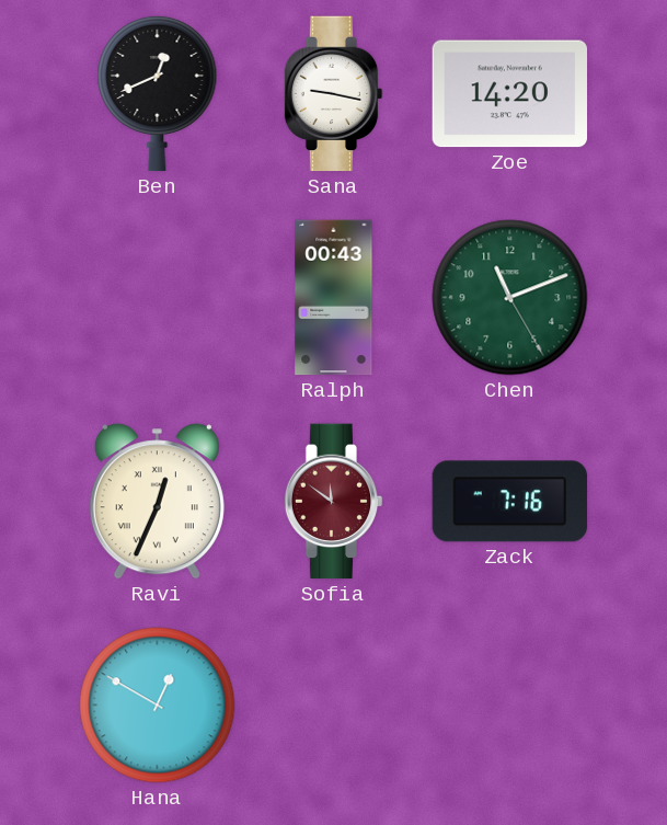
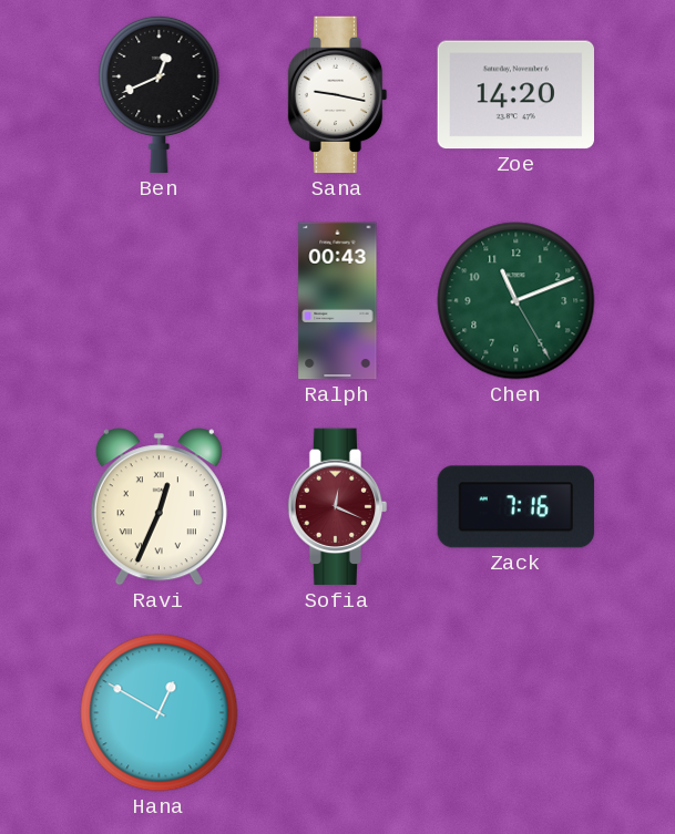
Sofia: 11:51 -> 12:19 (338, 507)
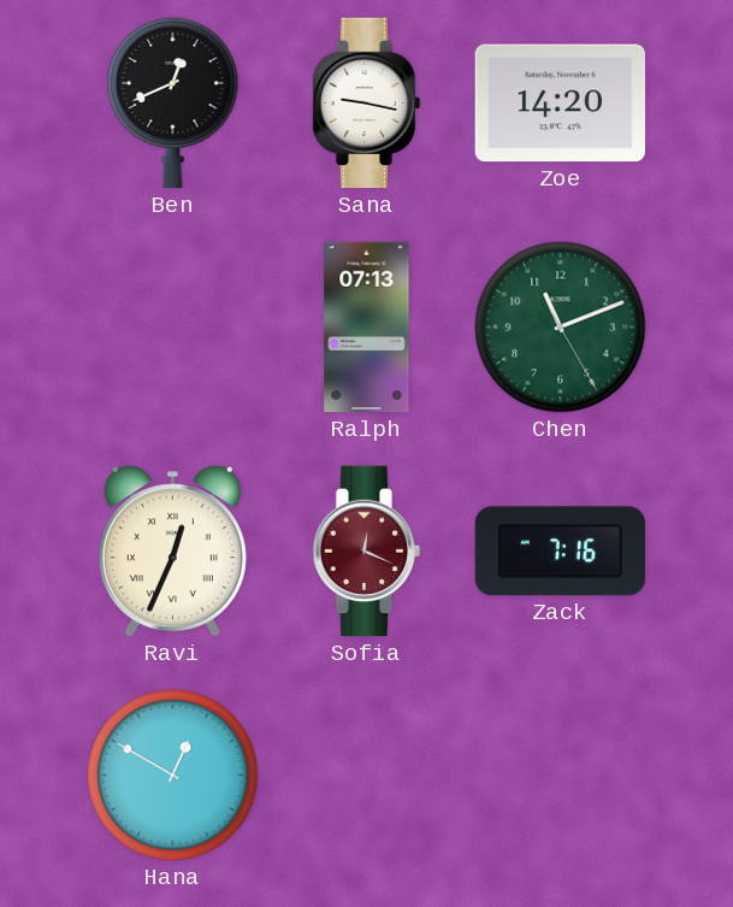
Ralph: 00:43 -> 07:13 (367, 328)
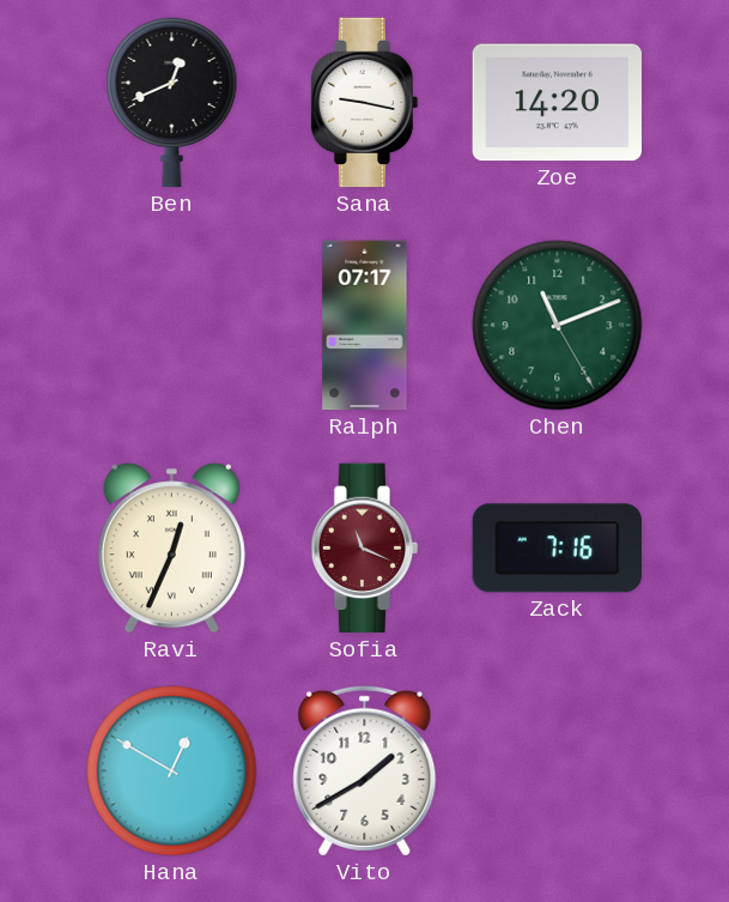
Ralph: 07:13 -> 07:17 (365, 326)
Sofia: 12:19 -> 11:19 (365, 549)
Vito: none -> 1:40 (365, 770)
